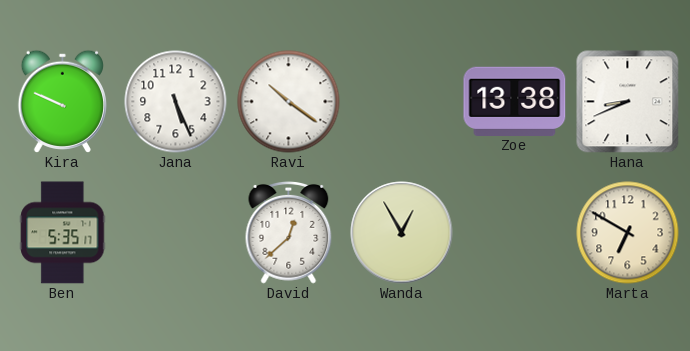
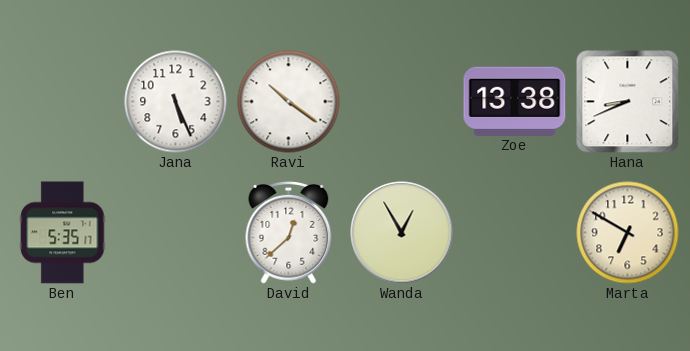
Kira: 9:49 -> none (62, 101)
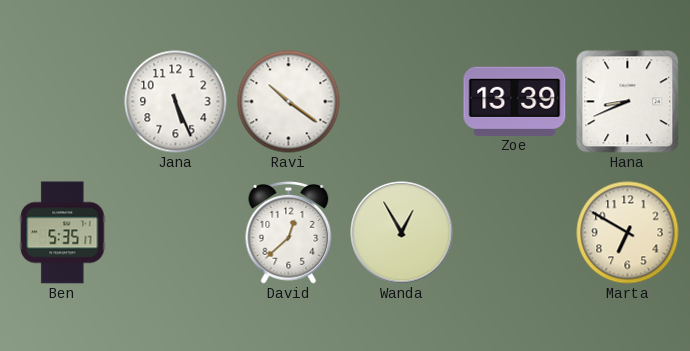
Zoe: 13:38 -> 13:39 (515, 101)
